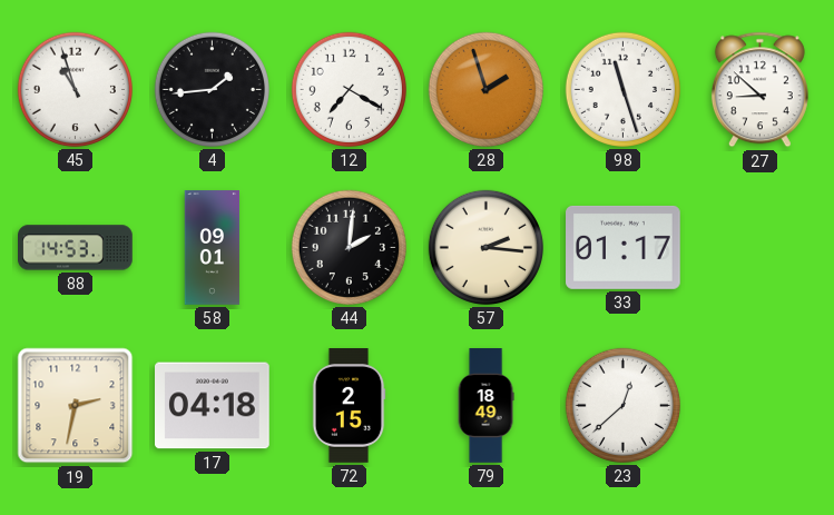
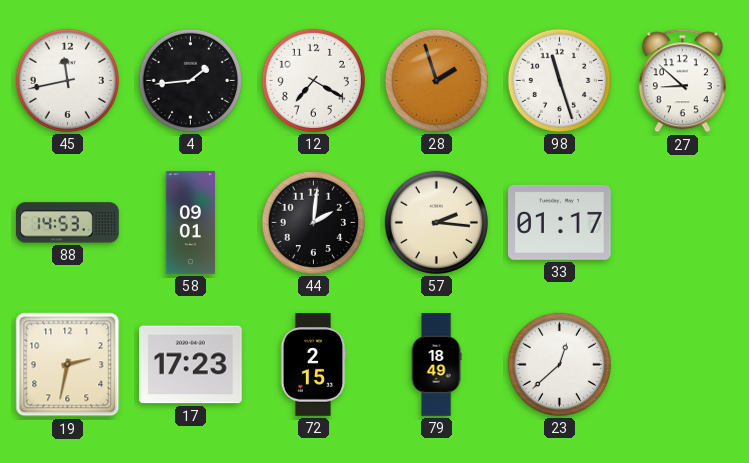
45: 10:57 -> 11:43 (67, 80)
17: 04:18 -> 17:23 (191, 365)
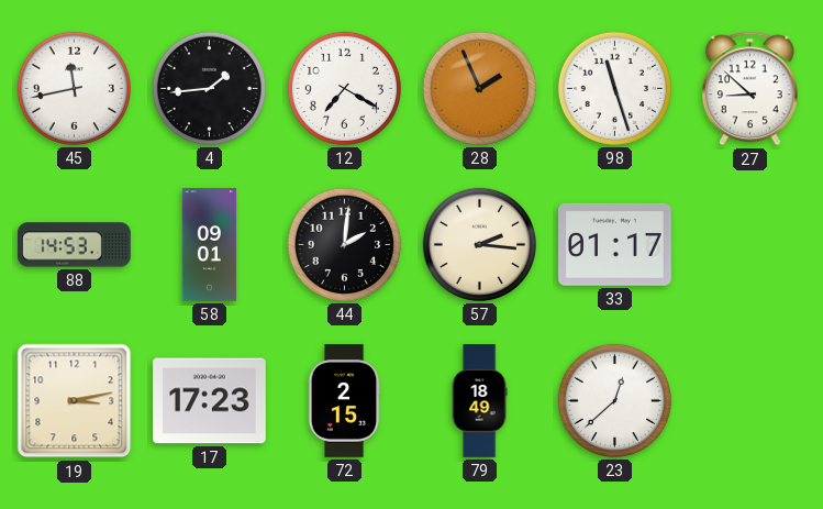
28: 1:57 -> 1:56 (479, 88)
19: 2:32 -> 3:13 (75, 401)
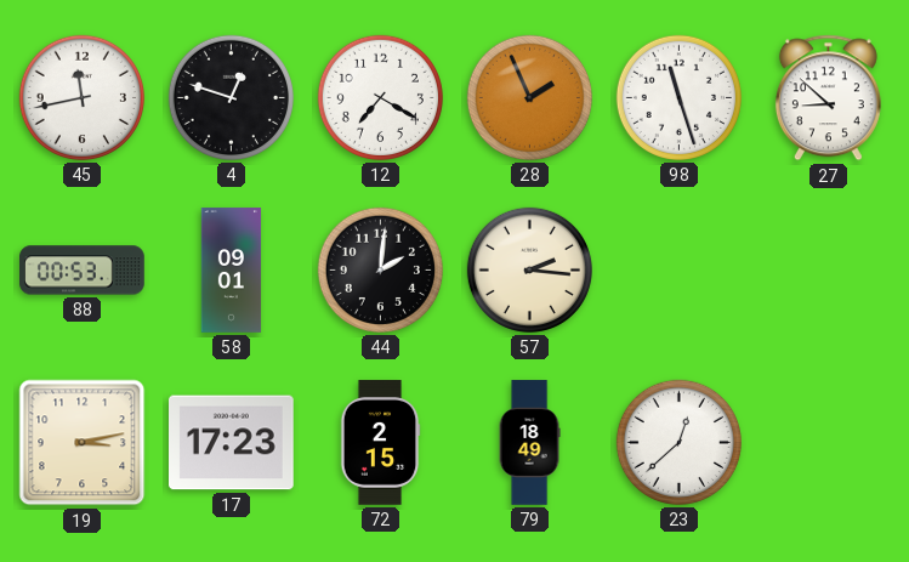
4: 1:44 -> 12:48 (231, 97)
88: 14:53 -> 00:53 (83, 271)
33: 01:17 -> none (615, 244)
